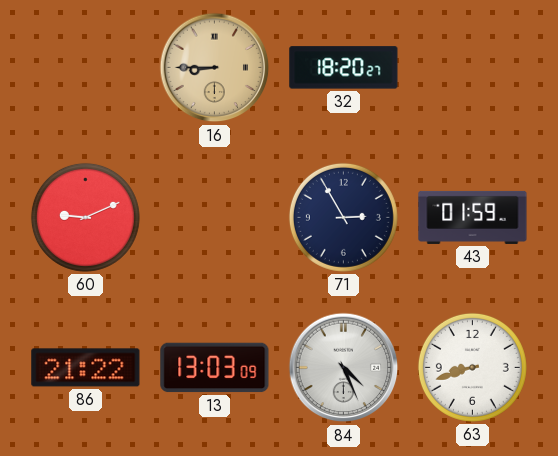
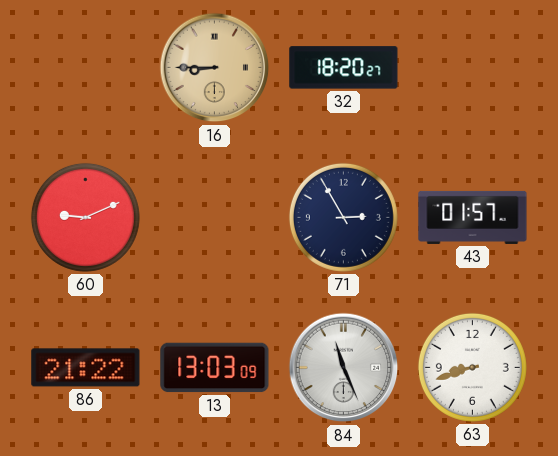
43: 01:59 -> 01:57 (473, 217)
84: 4:26 -> 11:26 (344, 368)
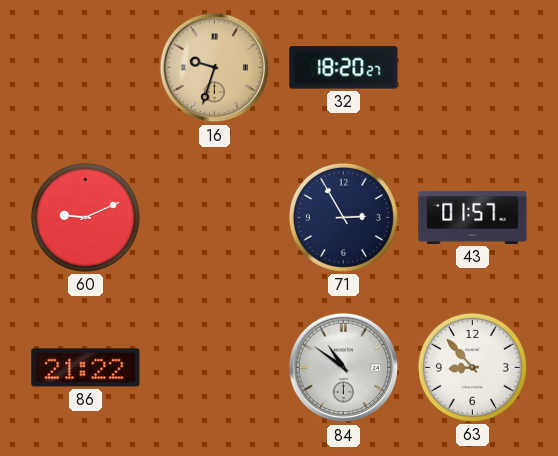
16: 8:45 -> 9:33 (215, 68)
13: 13:03 -> none (215, 368)
84: 11:26 -> 10:51 (344, 368)
63: 8:42 -> 8:53 (472, 367)
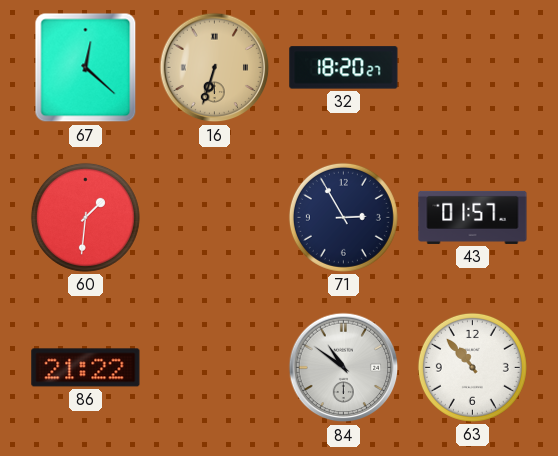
67: none -> 12:22 (86, 68)
16: 9:33 -> 6:33 (215, 68)
60: 9:11 -> 1:31 (85, 217)
63: 8:53 -> 10:53 (472, 367)
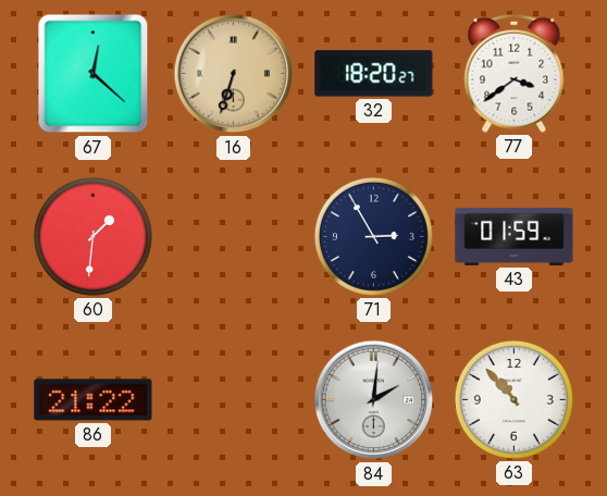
77: none -> 3:39 (515, 73)
43: 01:57 -> 01:59 (515, 236)
84: 10:51 -> 2:01 (374, 400)
